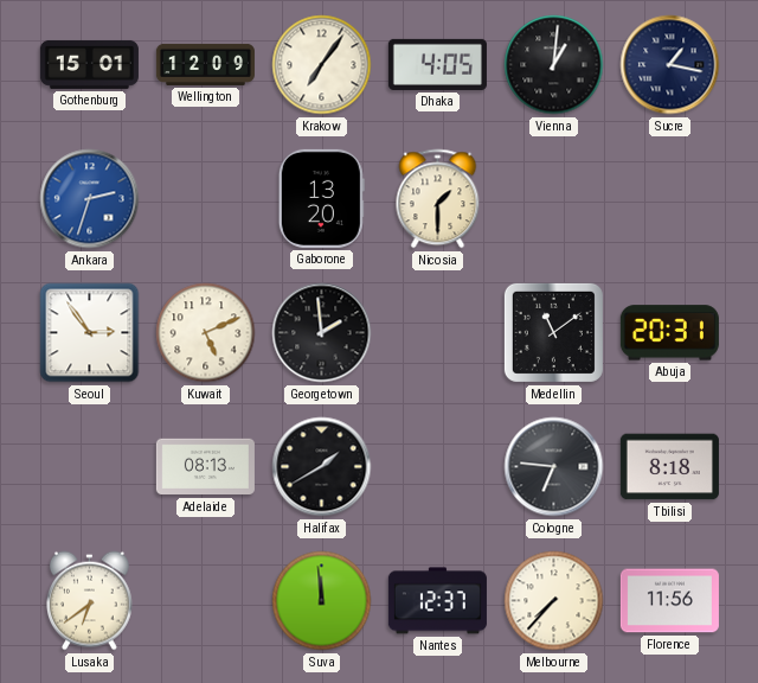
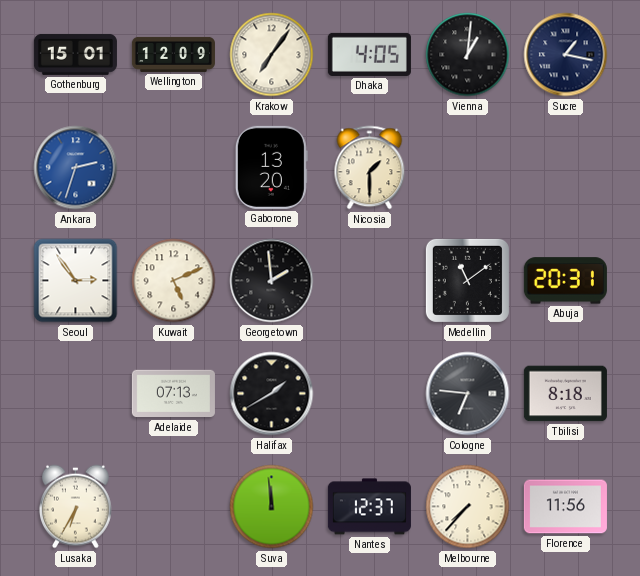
Adelaide: 08:13 -> 07:13 (173, 394)
Lusaka: 6:39 -> 6:35 (75, 507)
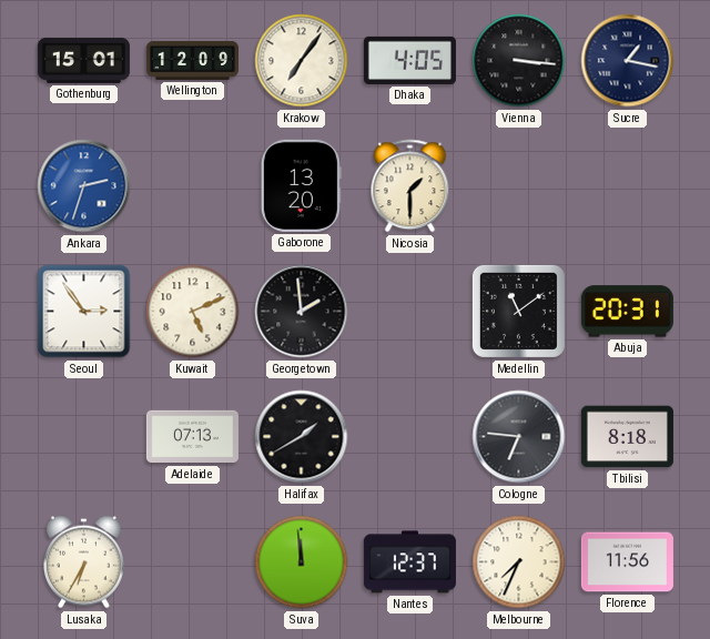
Vienna: 1:01 -> 3:16 (519, 61)
Melbourne: 7:37 -> 7:34 (519, 562)
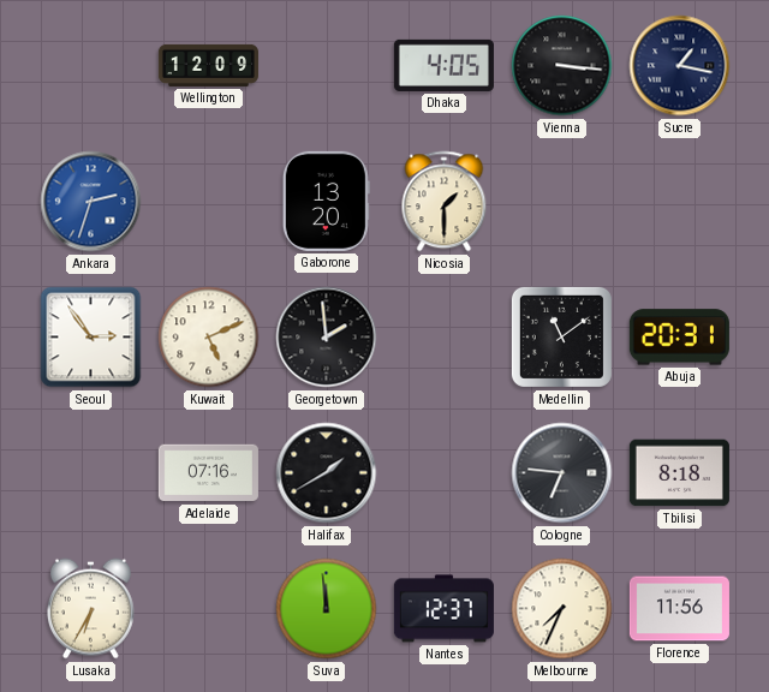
Gothenburg: 15:01 -> none (83, 60)
Krakow: 7:06 -> none (302, 61)
Adelaide: 07:13 -> 07:16 (208, 473)
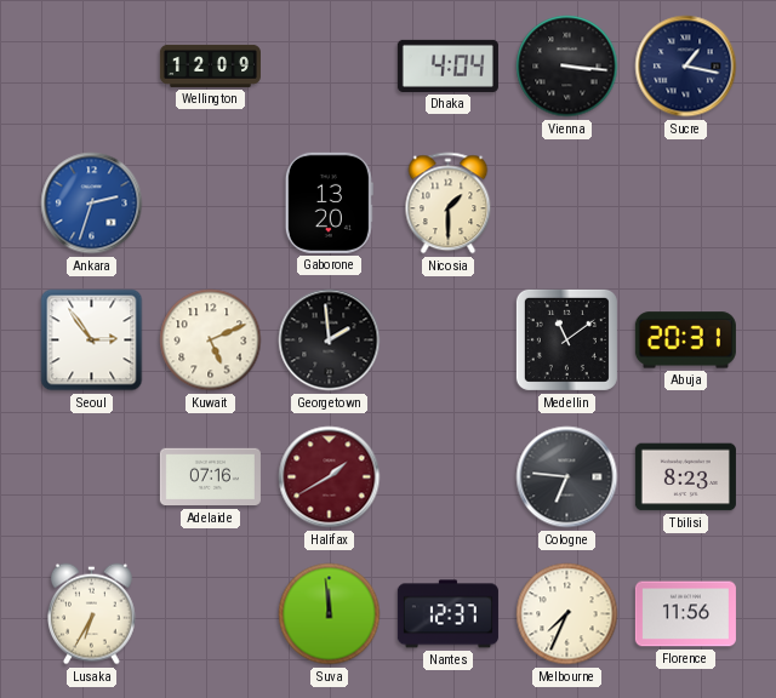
Dhaka: 4:05 -> 4:04 (447, 65)
Halifax dial: black -> burgundy (330, 477)
Tbilisi: 8:18 -> 8:23 (685, 477)
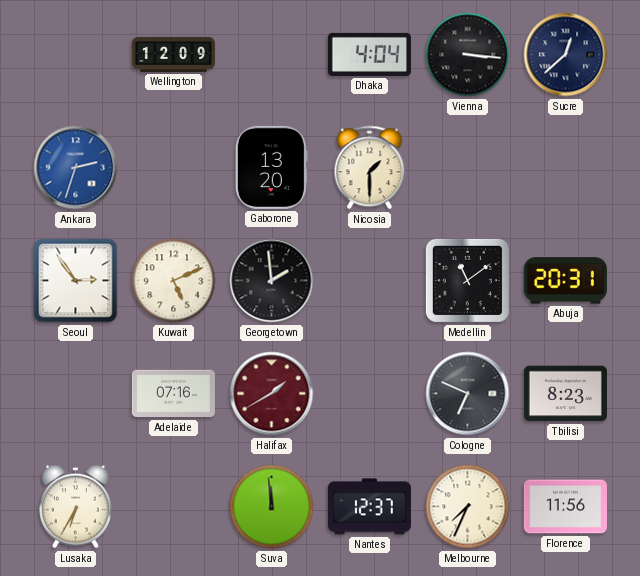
Sucre: 1:17 -> 12:38 (566, 55)
Cologne: 6:46 -> 6:49 (468, 394)
